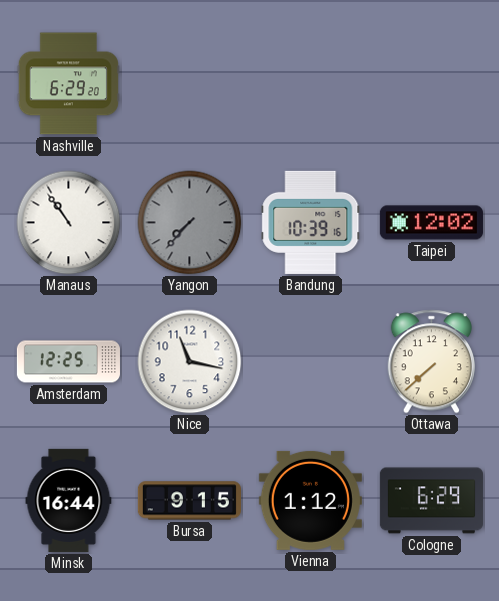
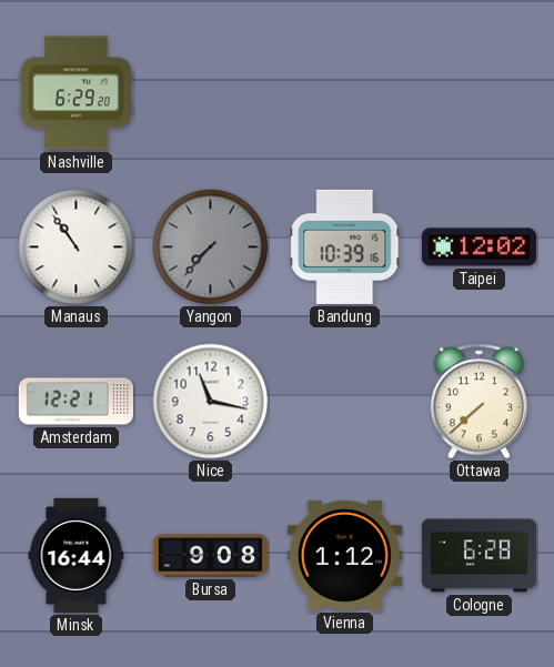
Amsterdam: 12:25 -> 12:21 (75, 402)
Bursa: 9:15 -> 9:08 (210, 556)
Cologne: 6:29 -> 6:28 (479, 556)
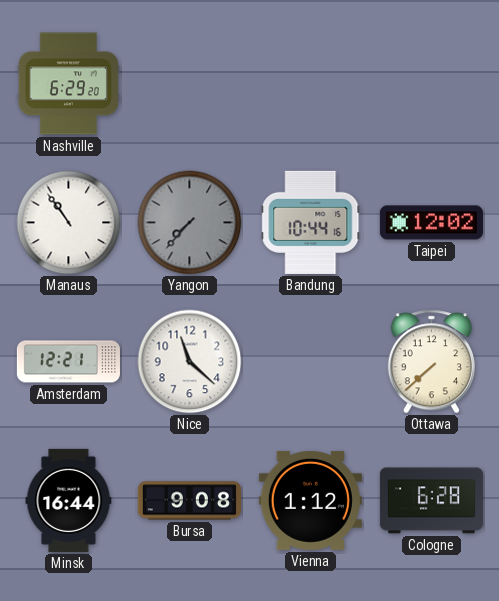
Bandung: 10:39 -> 10:44 (311, 222)
Nice: 11:17 -> 11:22 (190, 362)
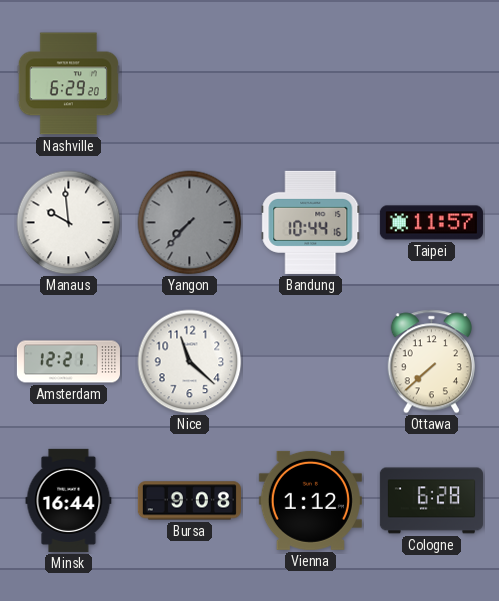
Manaus: 10:54 -> 9:59 (69, 223)
Taipei: 12:02 -> 11:57 (431, 223)
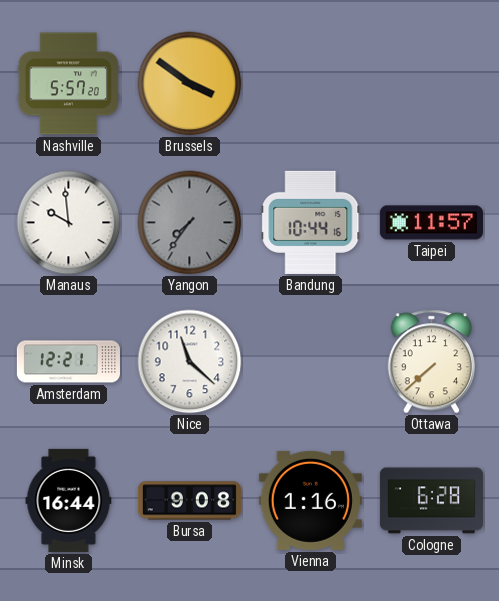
Nashville: 6:29 -> 5:57 (68, 84)
Brussels: none -> 3:51 (190, 84)
Yangon: 7:37 -> 7:36 (190, 223)
Vienna: 1:12 -> 1:16 (310, 500)
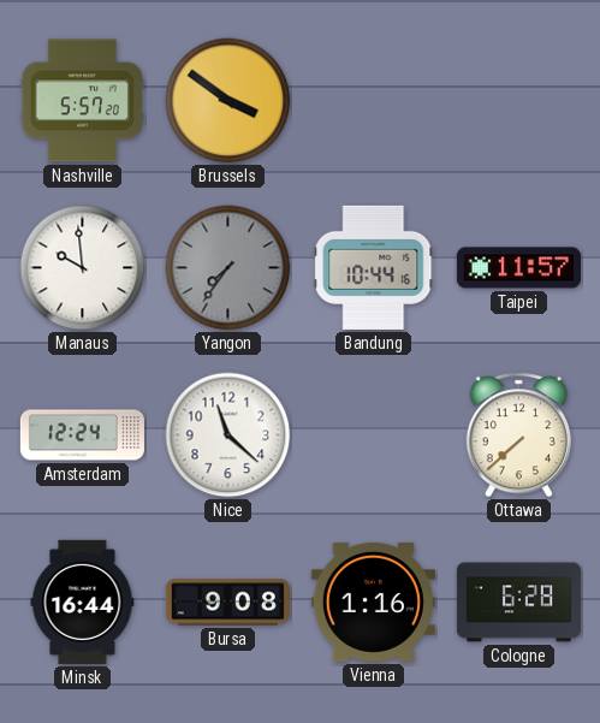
Amsterdam: 12:21 -> 12:24 (82, 435)
